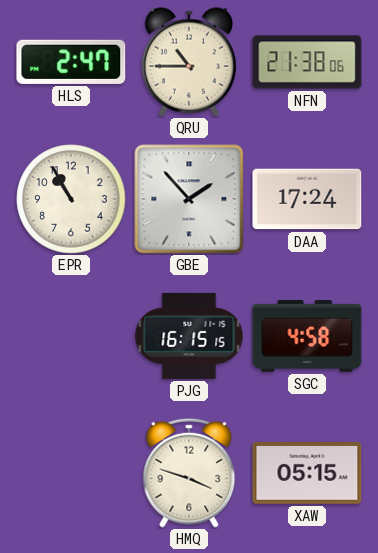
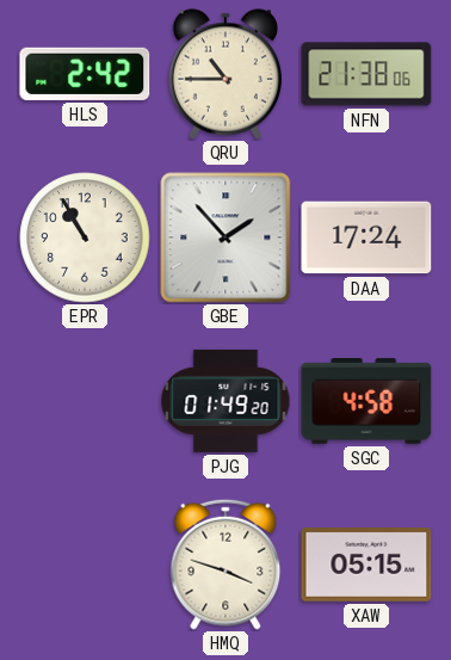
HLS: 2:47 -> 2:42 (85, 74)
PJG: 16:15 -> 01:49 (225, 401)
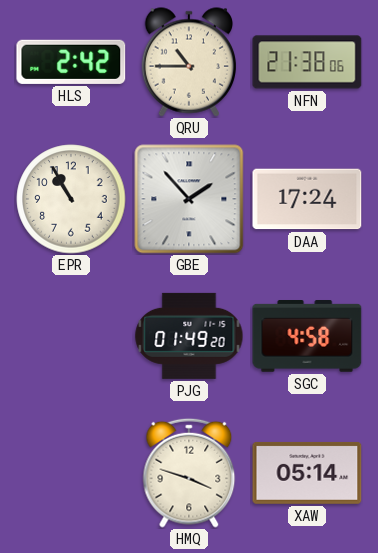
XAW: 05:15 -> 05:14 (307, 473)
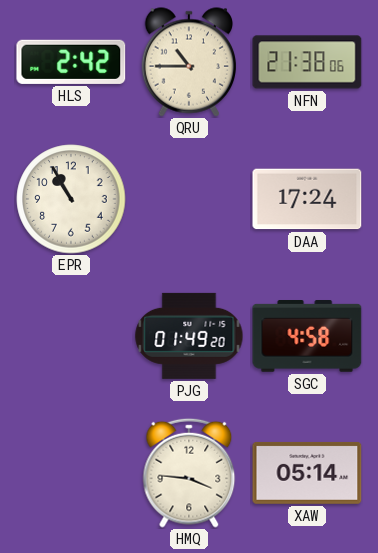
GBE: 1:53 -> none (189, 199)
HMQ: 3:48 -> 3:46 (189, 473)
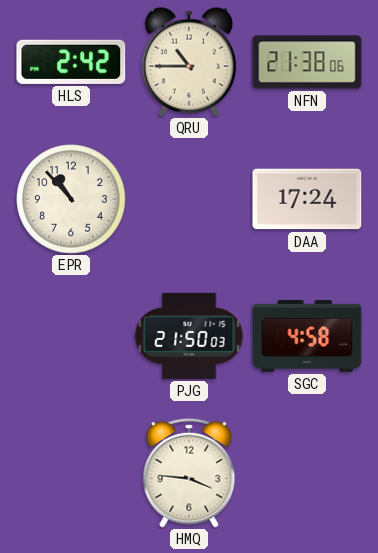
EPR: 10:55 -> 10:53 (71, 199)
PJG: 01:49 -> 21:50 (189, 336)
XAW: 05:14 -> none (307, 473)
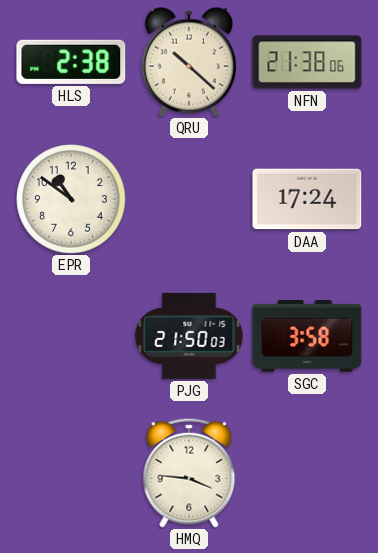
HLS: 2:42 -> 2:38 (71, 62)
QRU: 10:45 -> 10:22 (188, 62)
EPR: 10:53 -> 10:51 (71, 199)
SGC: 4:58 -> 3:58 (307, 336)
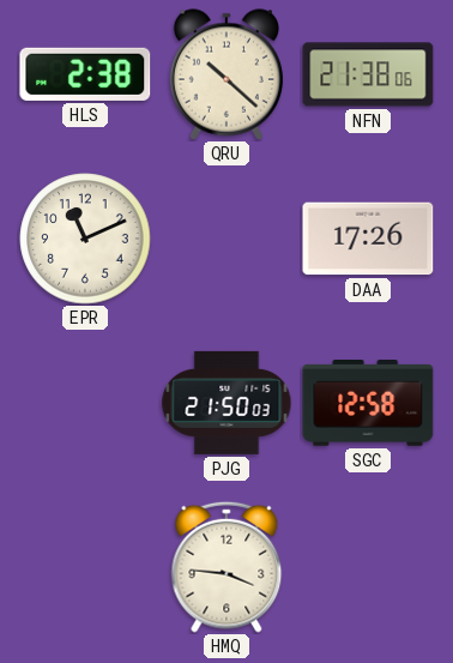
EPR: 10:51 -> 11:11 (85, 239)
DAA: 17:24 -> 17:26 (368, 239)
SGC: 3:58 -> 12:58 (368, 403)
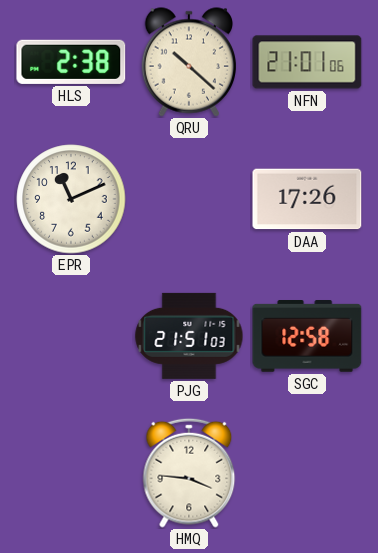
NFN: 21:38 -> 21:01 (307, 62)
PJG: 21:50 -> 21:51 (189, 336)
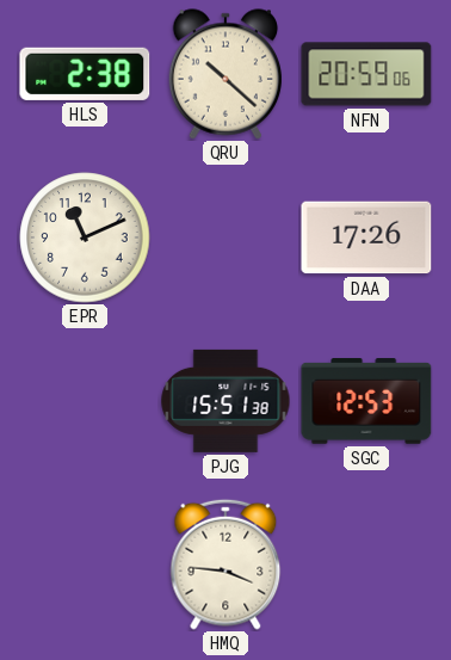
NFN: 21:01 -> 20:59 (366, 74)
PJG: 21:51 -> 15:51 (225, 401)
SGC: 12:58 -> 12:53 (366, 401)
